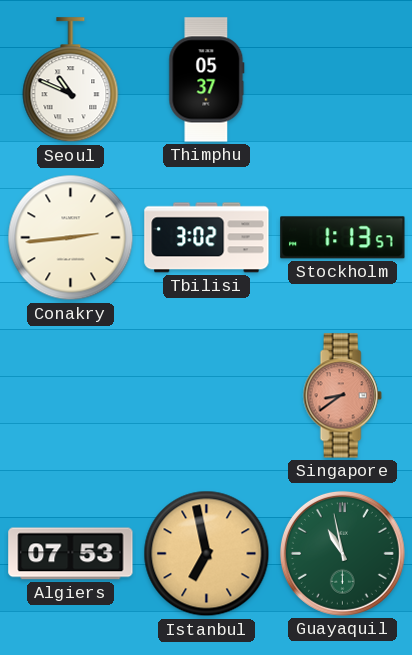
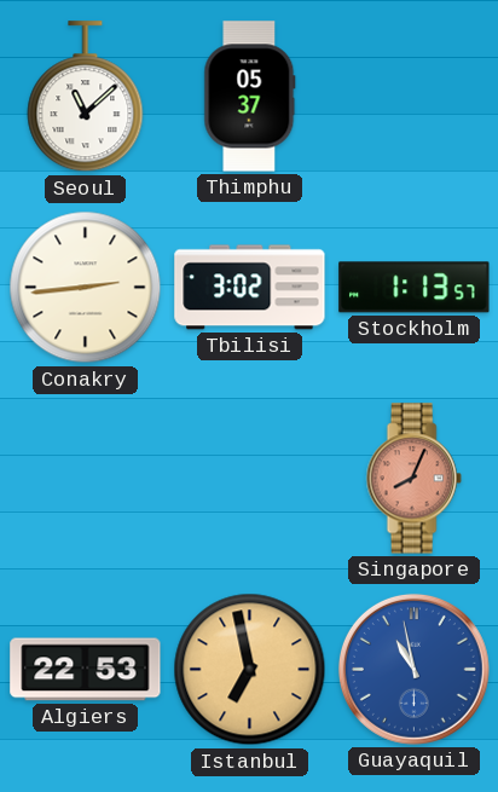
Seoul: 10:49 -> 11:08 (86, 97)
Singapore: 8:39 -> 8:04 (413, 479)
Algiers: 07:53 -> 22:53 (86, 670)
Guayaquil dial: green -> blue (413, 669)
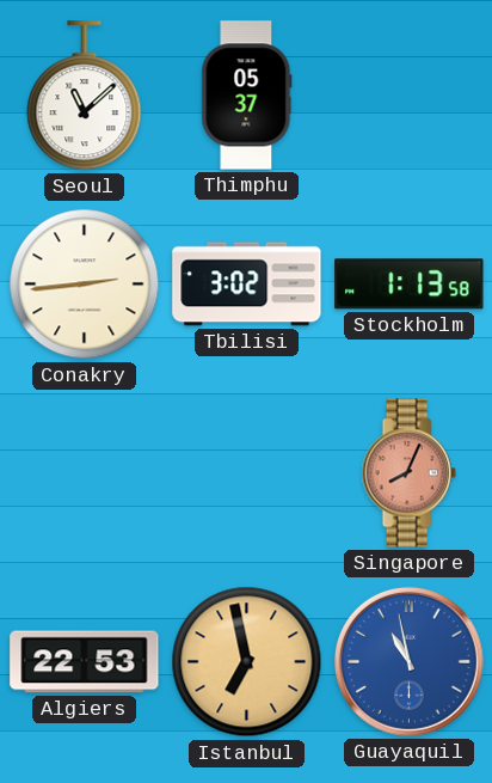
Stockholm: 1:13:57 -> 1:13:58 (410, 285)
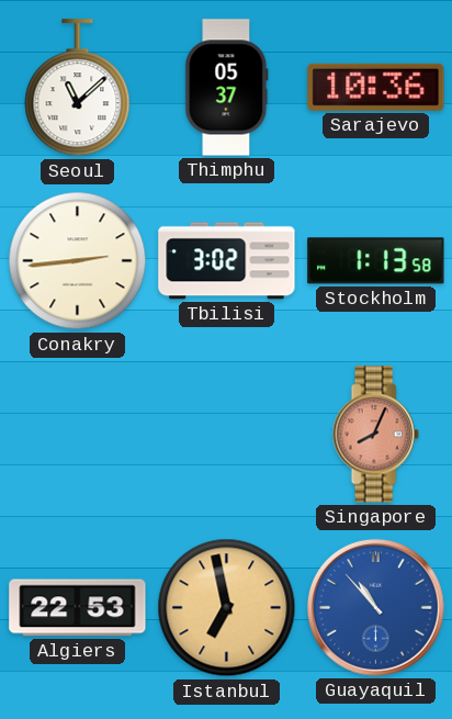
Sarajevo: none -> 10:36 (376, 87)
Guayaquil: 10:58 -> 10:53 (375, 607)
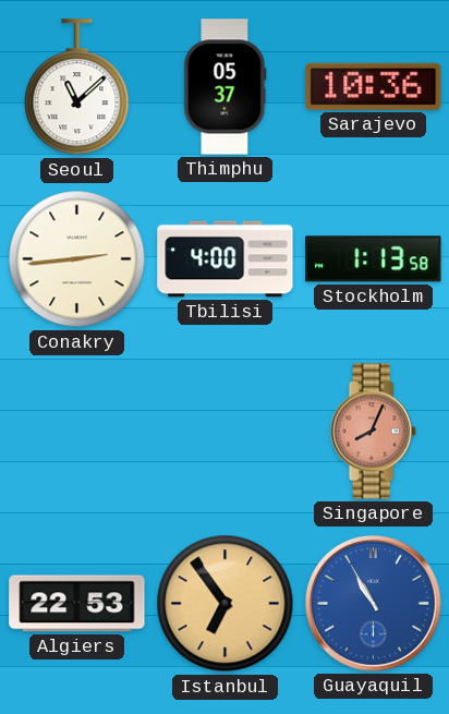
Tbilisi: 3:02 -> 4:00 (226, 259)
Istanbul: 6:58 -> 6:54 (226, 604)
Guayaquil: 10:53 -> 10:55 (373, 603)
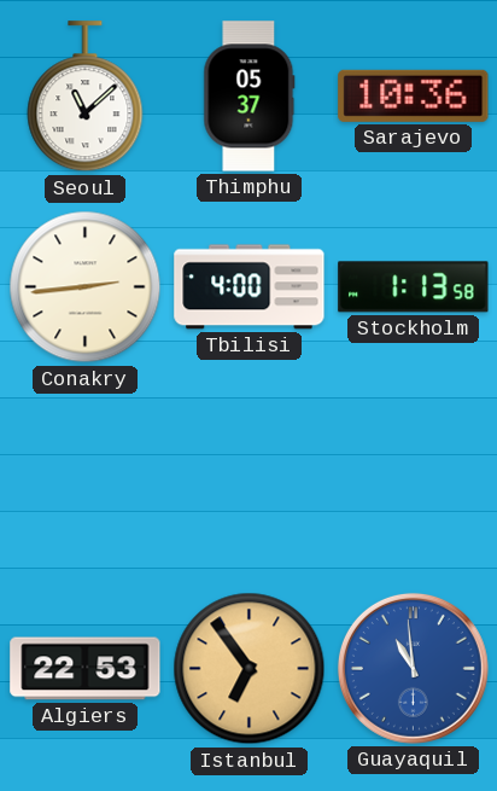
Singapore: 8:04 -> none (373, 432)
Guayaquil: 10:55 -> 10:59 (413, 668)
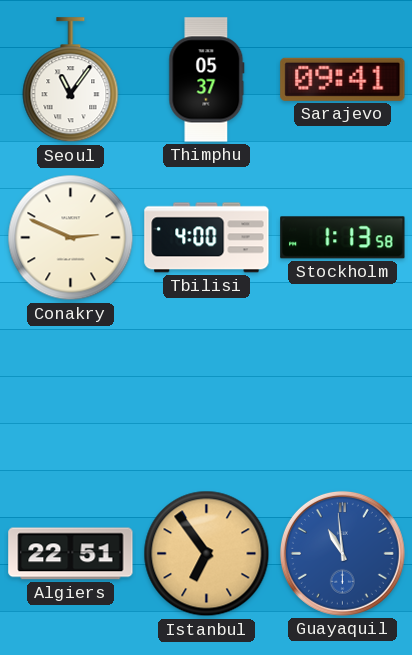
Seoul: 11:08 -> 11:06 (71, 80)
Sarajevo: 10:36 -> 09:41 (343, 79)
Conakry: 2:44 -> 2:49 (71, 238)
Algiers: 22:53 -> 22:51 (71, 554)
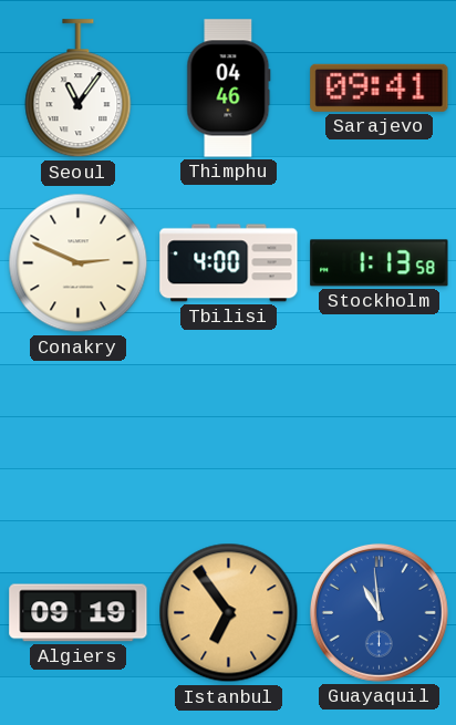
Thimphu: 05:37 -> 04:46 (229, 89)
Algiers: 22:51 -> 09:19 (79, 613)
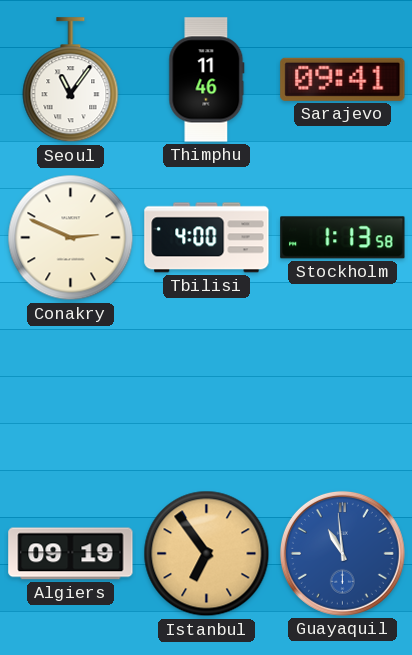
Thimphu: 04:46 -> 11:46 (207, 80)
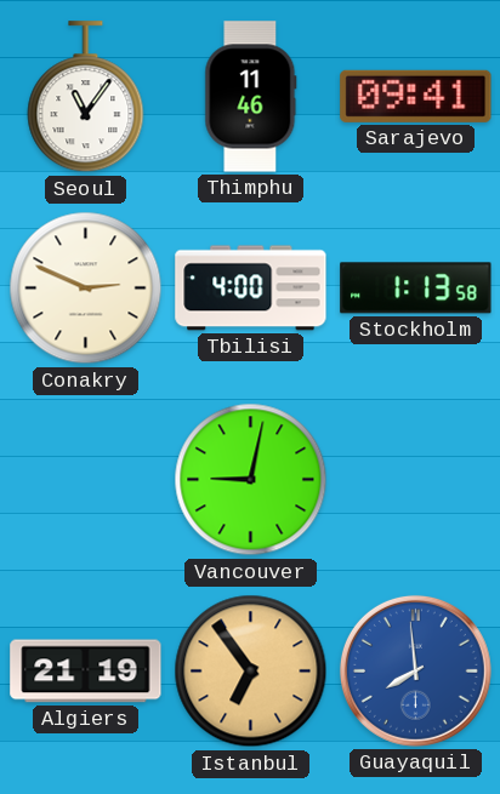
Vancouver: none -> 9:02 (251, 480)
Algiers: 09:19 -> 21:19 (86, 672)
Guayaquil: 10:59 -> 7:59 (415, 670)
